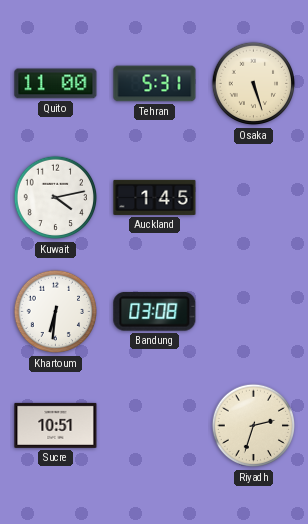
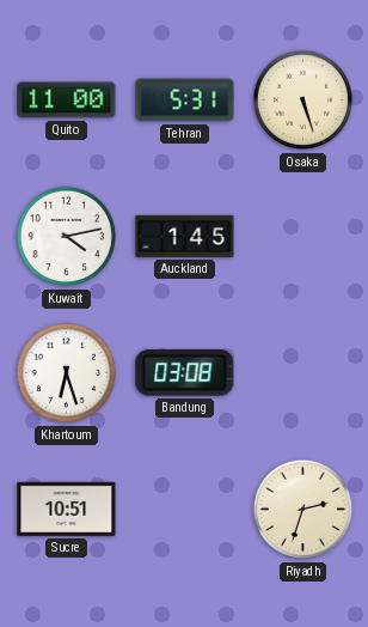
Khartoum: 6:31 -> 6:27 (67, 373)
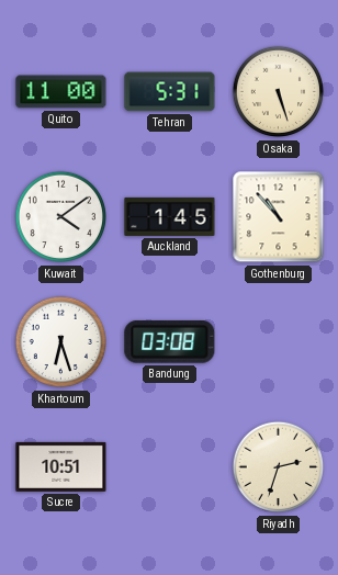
Kuwait: 4:13 -> 4:09 (61, 217)
Gothenburg: none -> 10:53 (279, 217)
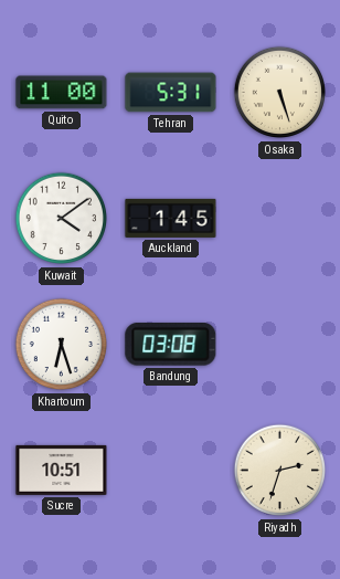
Gothenburg: 10:53 -> none (279, 217)
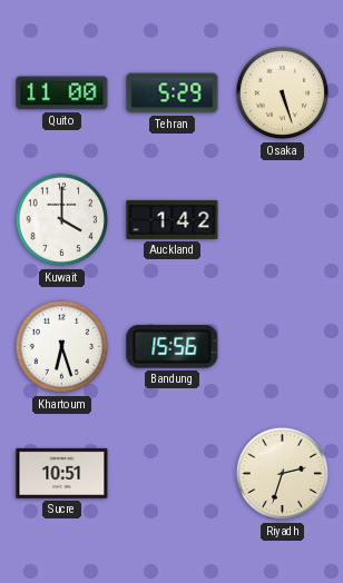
Tehran: 5:31 -> 5:29 (173, 93)
Kuwait: 4:09 -> 4:00 (62, 220)
Auckland: 1:45 -> 1:42 (173, 219)
Bandung: 03:08 -> 15:56 (173, 347)
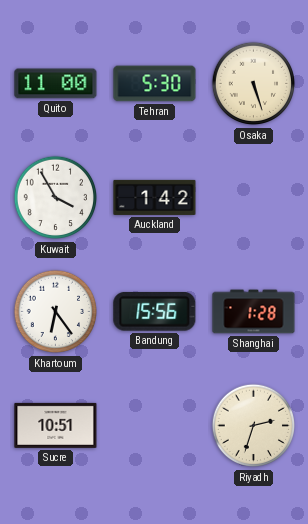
Tehran: 5:29 -> 5:30 (155, 84)
Kuwait: 4:00 -> 3:55 (56, 198)
Khartoum: 6:27 -> 6:24 (56, 312)
Shanghai: none -> 1:28 (254, 312)
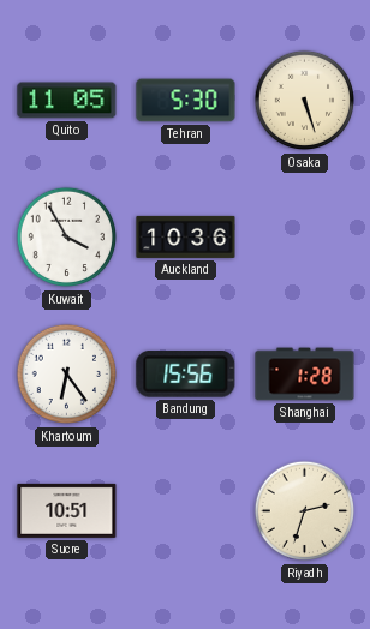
Quito: 11:00 -> 11:05 (67, 101)
Auckland: 1:42 -> 10:36 (186, 236)
